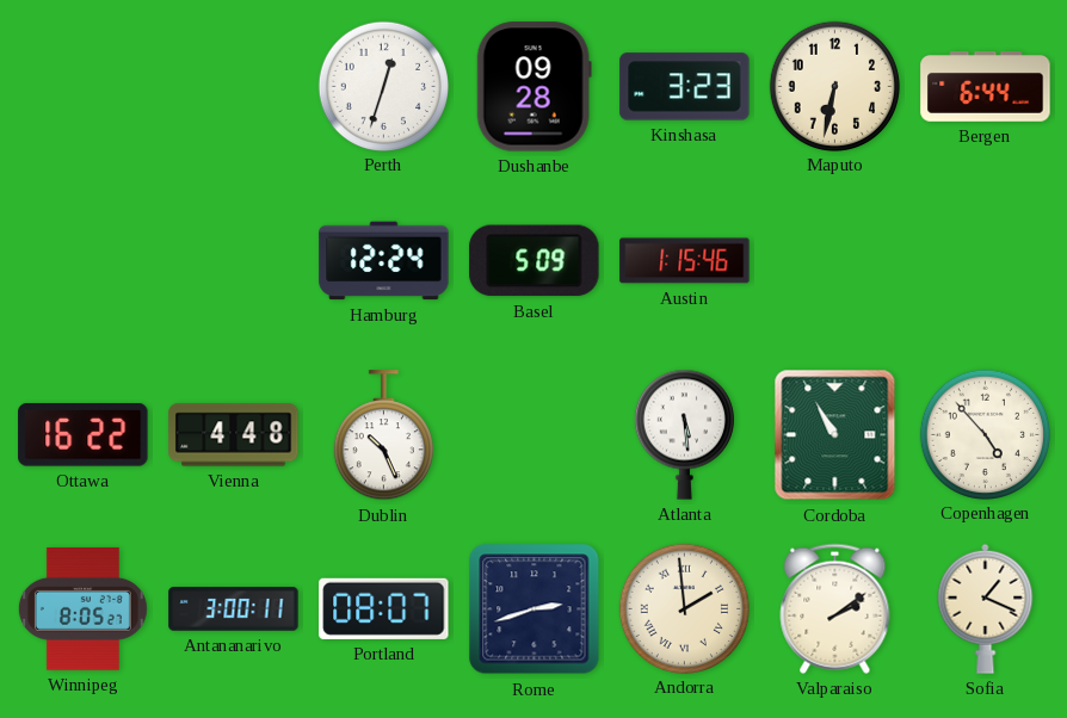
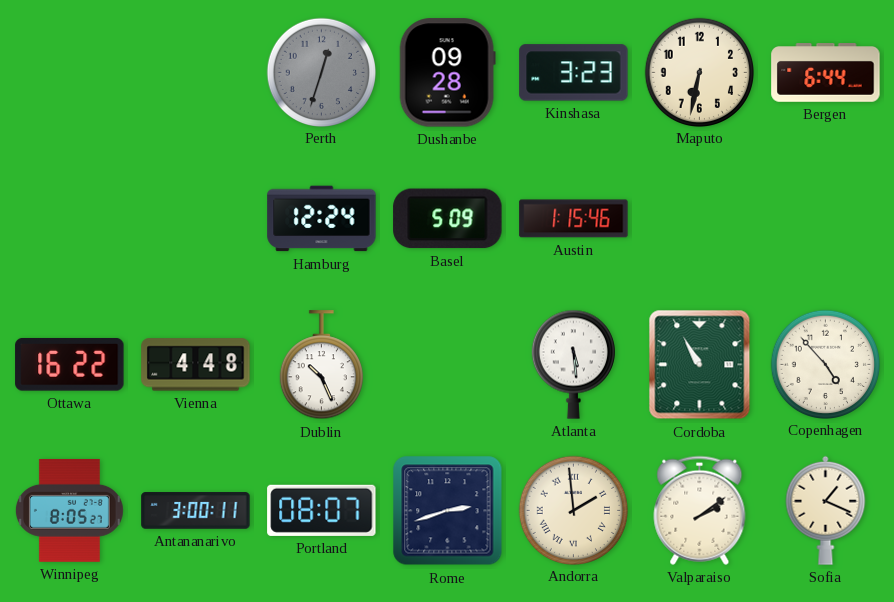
Perth dial: white -> grey (321, 72)
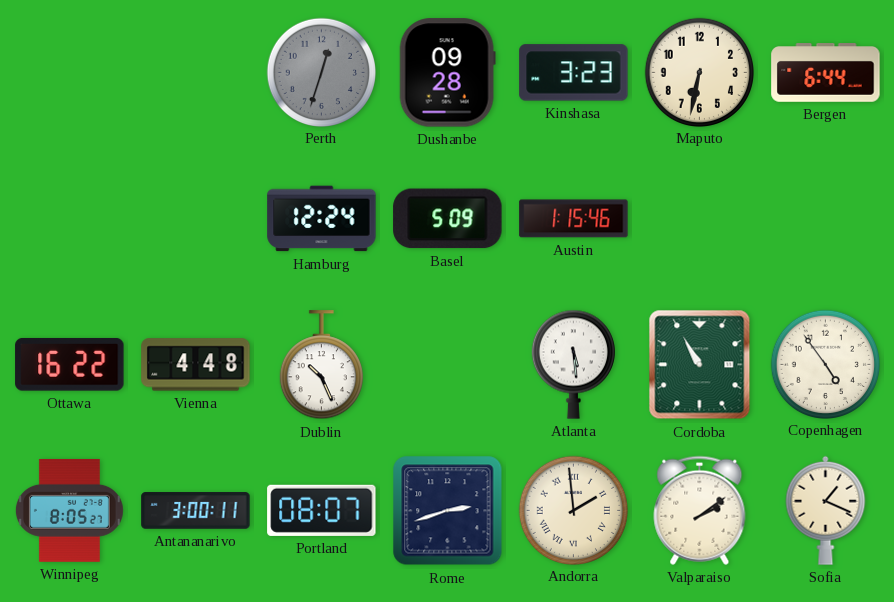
Copenhagen: 4:53 -> 4:54 (825, 364)
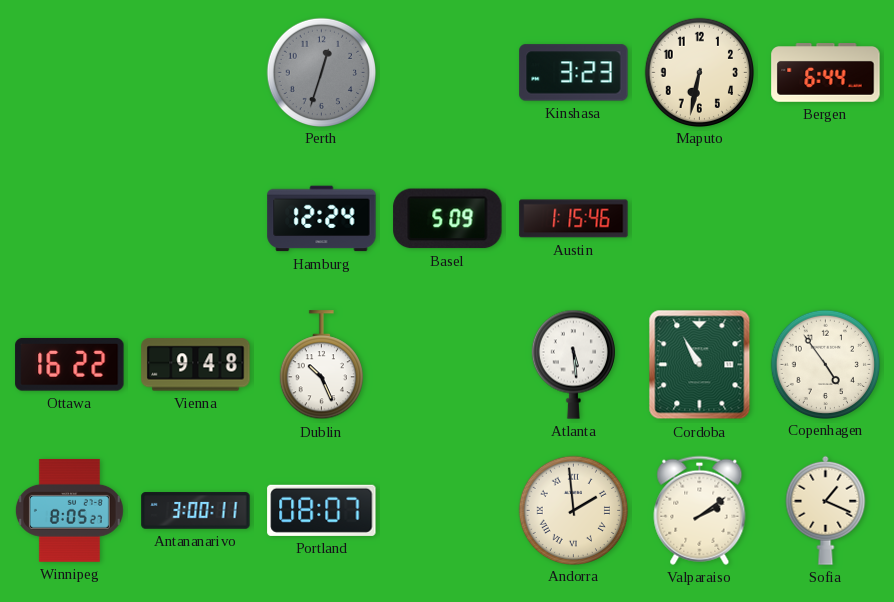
Dushanbe: 09:28 -> none (447, 73)
Vienna: 4:48 -> 9:48 (196, 365)
Rome: 2:42 -> none (448, 511)
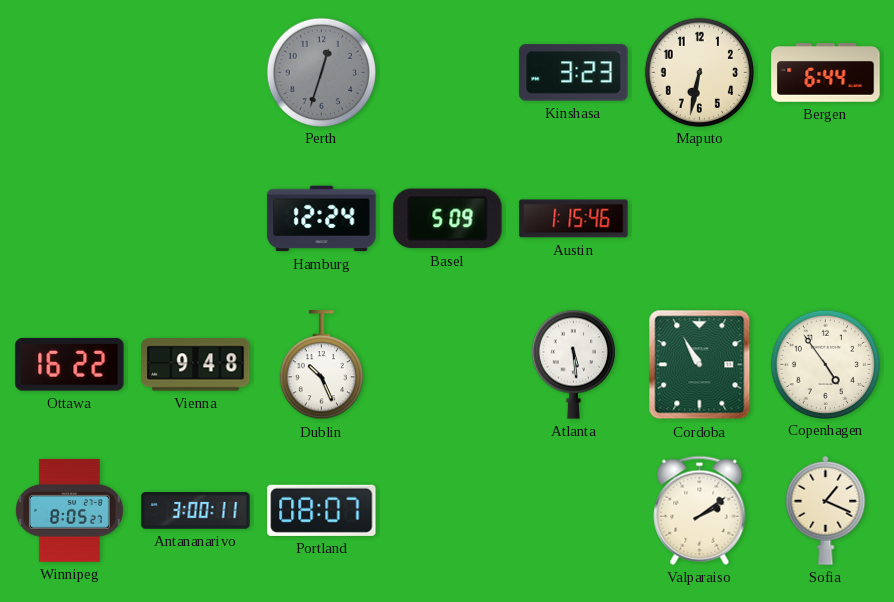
Andorra: 1:59 -> none (573, 510)
